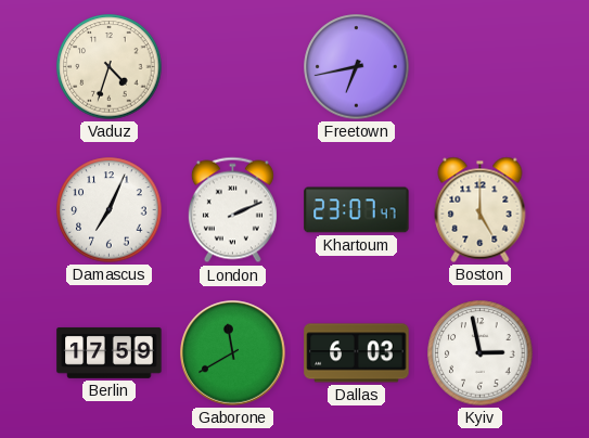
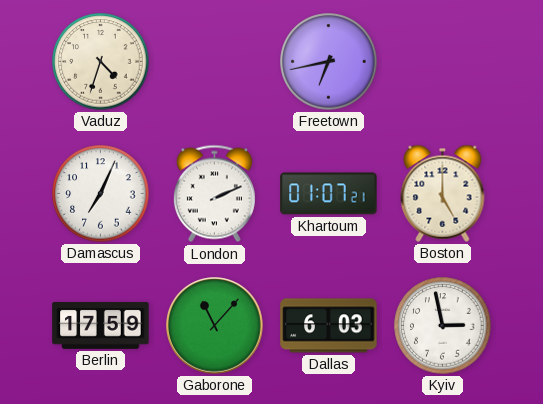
Khartoum: 23:07 -> 01:07 (329, 194)
Gaborone: 11:40 -> 11:07 (215, 326)
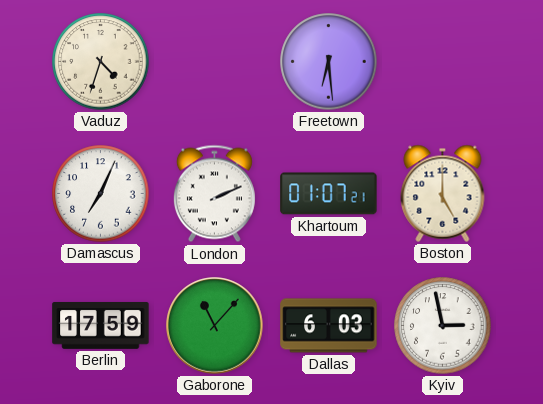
Freetown: 6:43 -> 6:29 (329, 62)
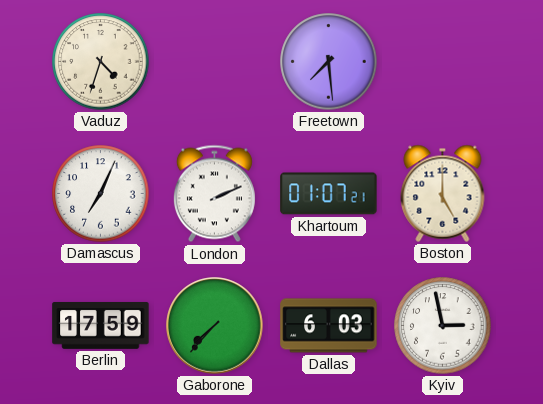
Freetown: 6:29 -> 7:29 (329, 62)
Gaborone: 11:07 -> 7:37 (215, 326)
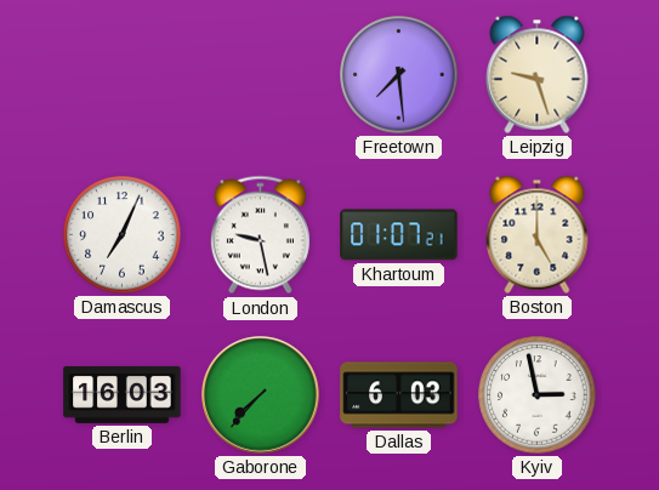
Vaduz: 4:33 -> none (101, 62)
Leipzig: none -> 9:27 (538, 74)
London: 2:11 -> 9:28 (260, 235)
Berlin: 17:59 -> 16:03 (123, 394)
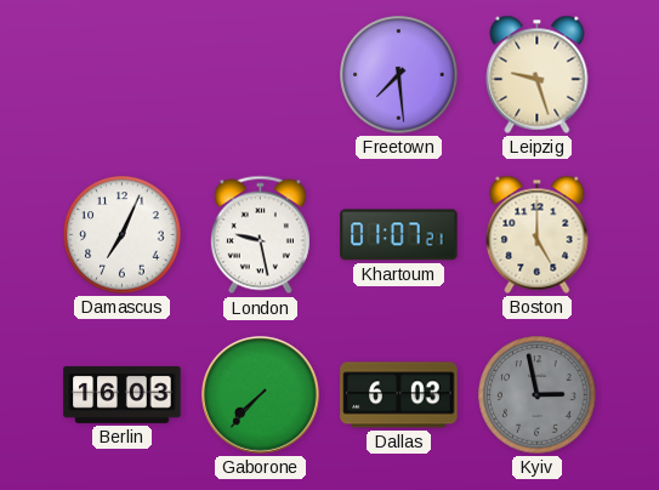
Kyiv dial: white -> grey (538, 395)
